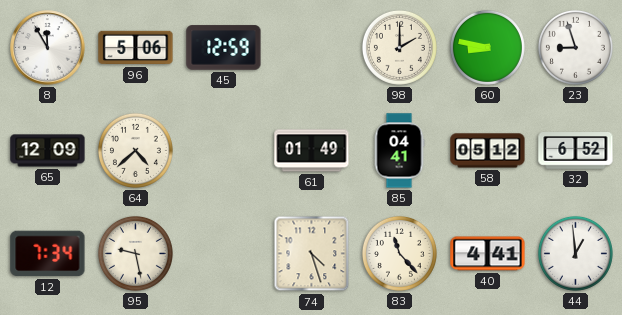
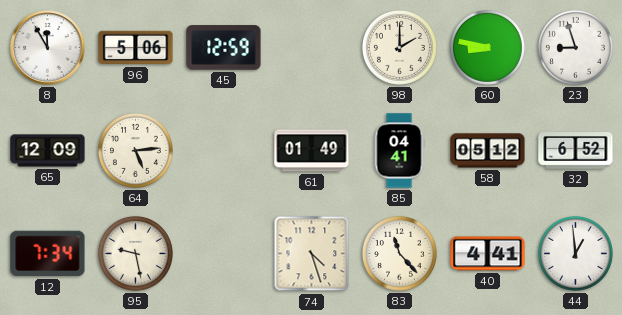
64: 4:38 -> 5:14 (135, 150)
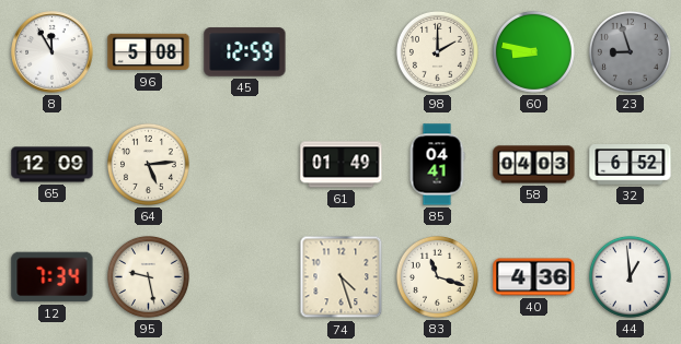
96: 5:06 -> 5:08 (149, 52)
23 dial: white -> grey (630, 51)
58: 05:12 -> 04:03 (534, 165)
83: 11:23 -> 11:18 (437, 276)
40: 4:41 -> 4:36 (534, 277)
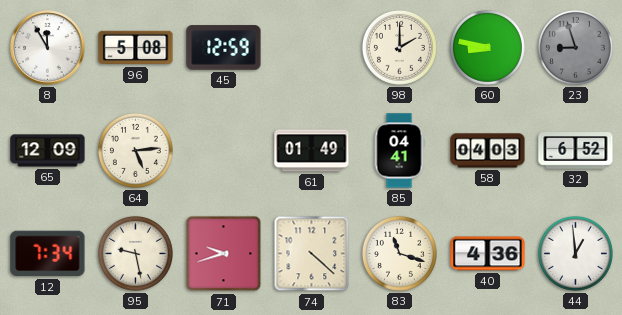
71: none -> 9:42 (224, 254)
74: 4:27 -> 4:22 (312, 254)
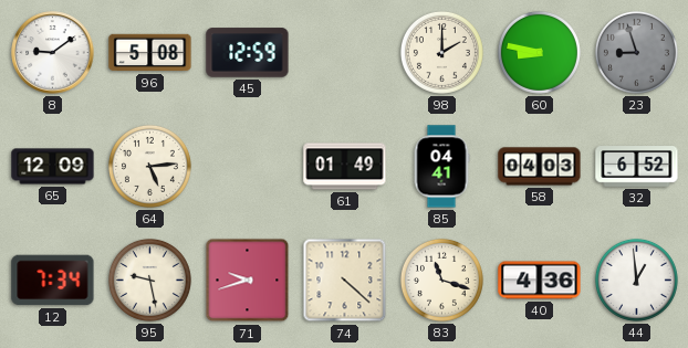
8: 11:55 -> 9:09 (53, 53)
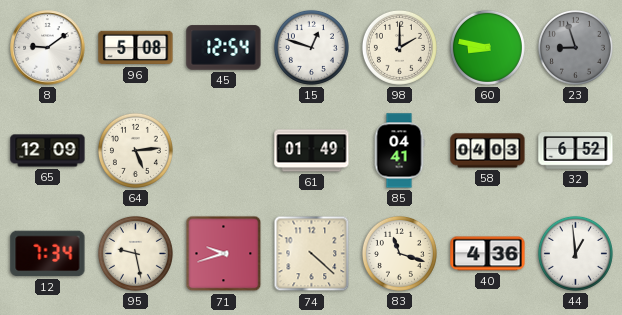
45: 12:59 -> 12:54 (224, 48)
15: none -> 12:48 (311, 47)
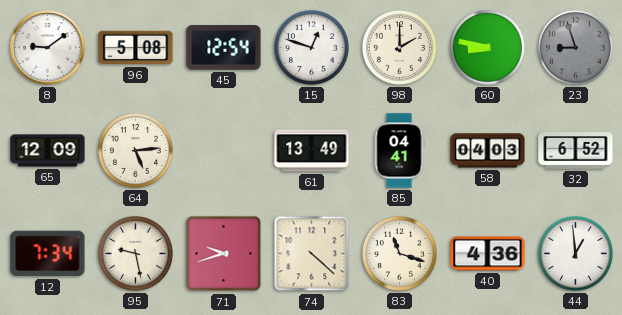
61: 01:49 -> 13:49 (312, 151)
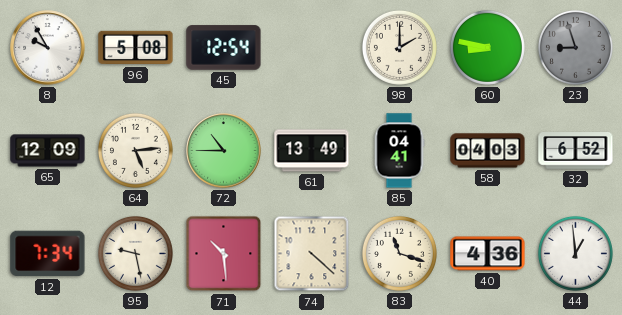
8: 9:09 -> 9:55 (48, 48)
15: 12:48 -> none (311, 47)
72: none -> 10:45 (224, 151)
71: 9:42 -> 10:29 (224, 254)
